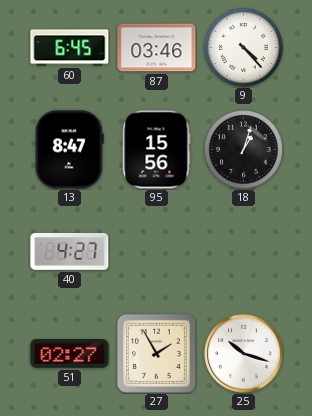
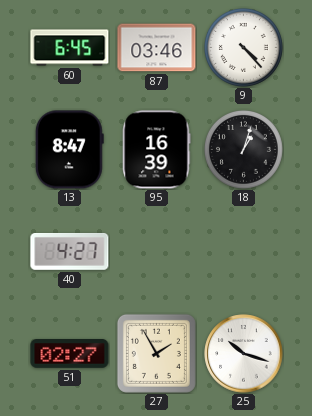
95: 15:56 -> 16:39 (157, 150)
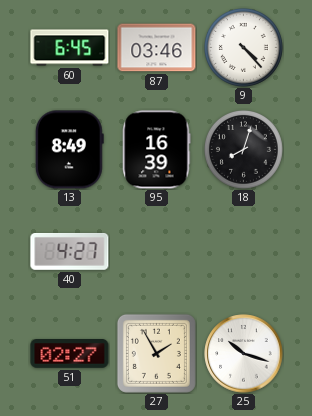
13: 8:47 -> 8:49 (69, 150)
18: 1:03 -> 8:03 (243, 149)
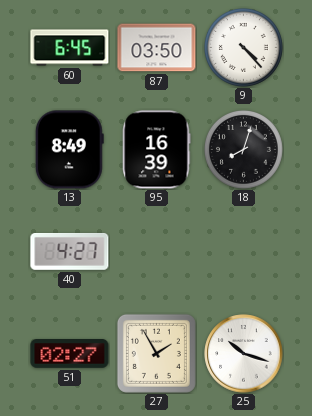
87: 03:46 -> 03:50 (157, 48)
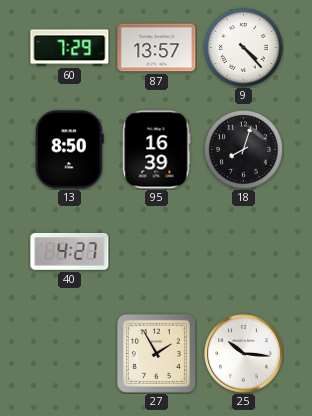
60: 6:45 -> 7:29 (70, 48)
87: 03:50 -> 13:57 (157, 48)
13: 8:49 -> 8:50 (69, 150)
51: 02:27 -> none (70, 354)
25: 10:18 -> 10:16 (244, 354)
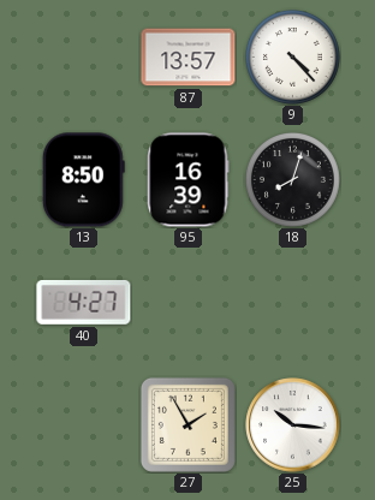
60: 7:29 -> none (70, 48)
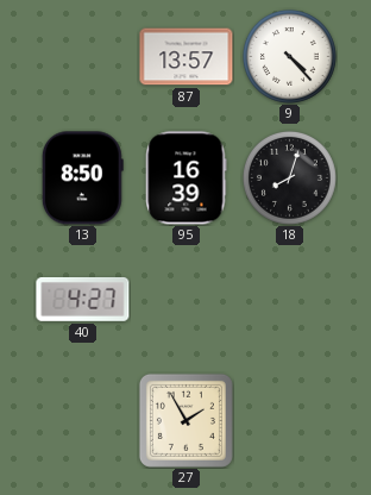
25: 10:16 -> none (293, 425)
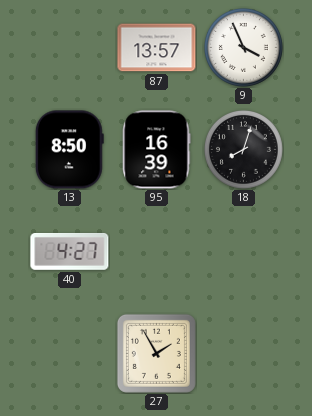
9: 4:23 -> 3:56 (243, 47)
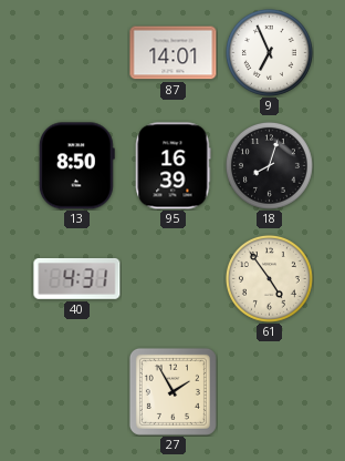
87: 13:57 -> 14:01 (174, 53)
9: 3:56 -> 6:56 (269, 52)
40: 4:27 -> 4:31 (77, 278)
61: none -> 4:54 (269, 278)
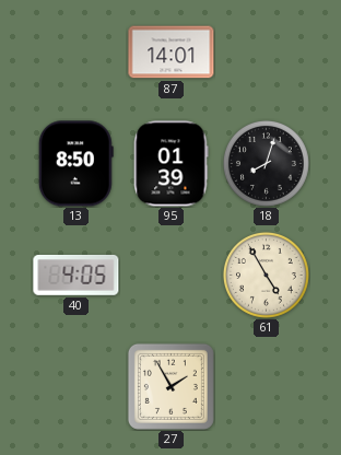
9: 6:56 -> none (269, 52)
95: 16:39 -> 01:39 (172, 164)
40: 4:31 -> 4:05 (77, 275)
61: 4:54 -> 4:55 (266, 275)
